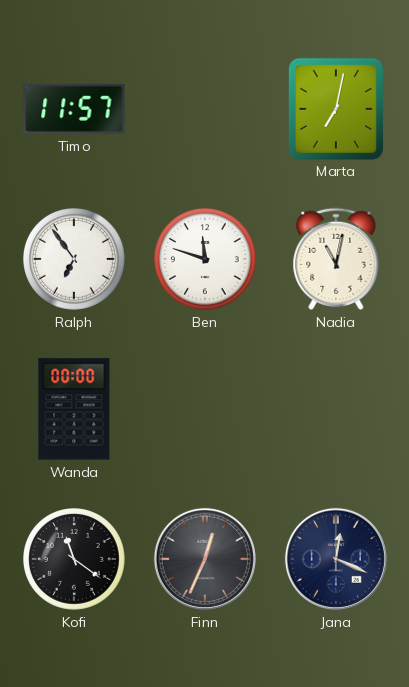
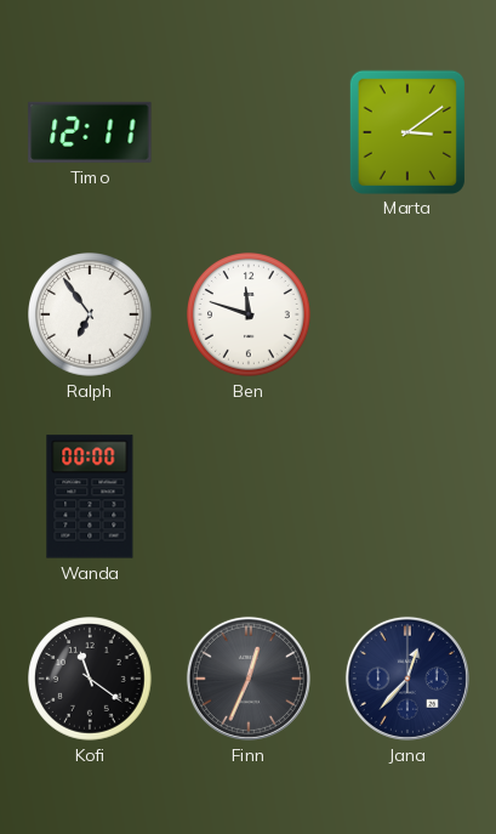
Timo: 11:57 -> 12:11 (90, 132)
Marta: 7:02 -> 3:09 (406, 131)
Nadia: 11:02 -> none (336, 259)
Jana: 12:19 -> 12:37 (407, 679)
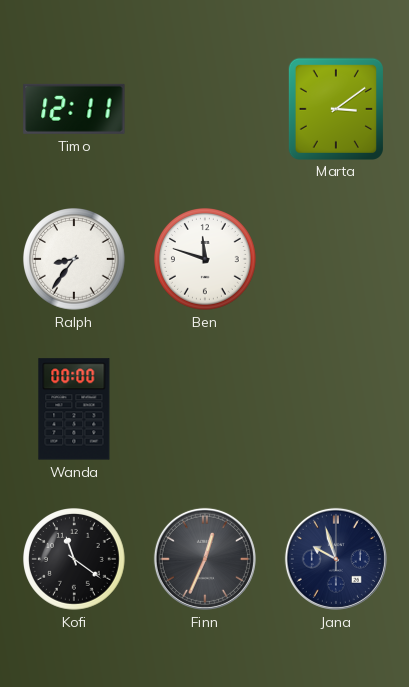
Ralph: 6:54 -> 8:36 (75, 260)
Jana: 12:37 -> 9:57 (336, 559)
